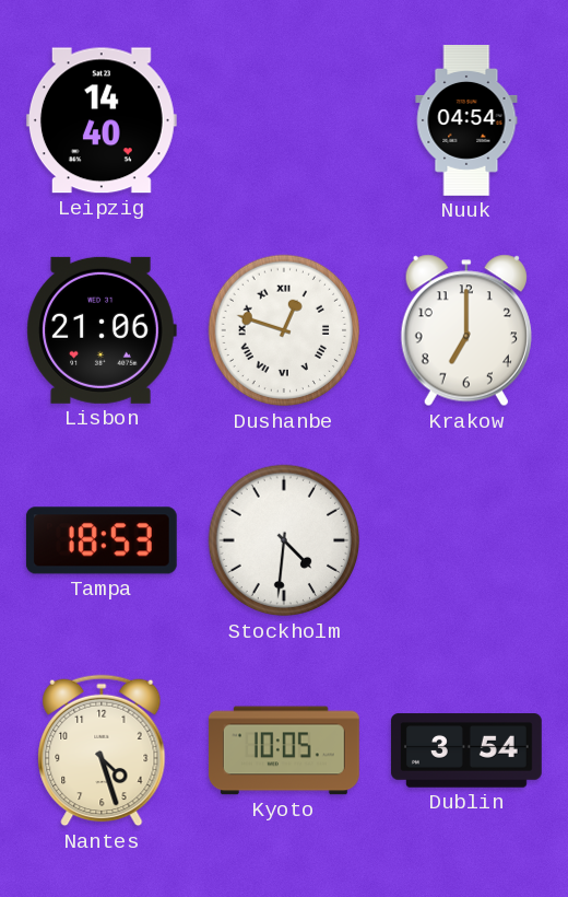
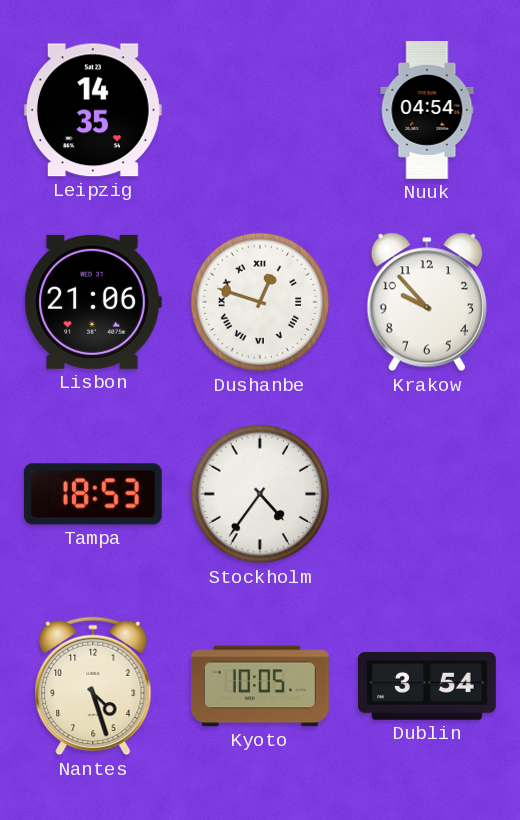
Leipzig: 14:40 -> 14:35 (93, 110)
Krakow: 7:00 -> 9:53 (427, 302)
Stockholm: 4:31 -> 4:36 (260, 494)
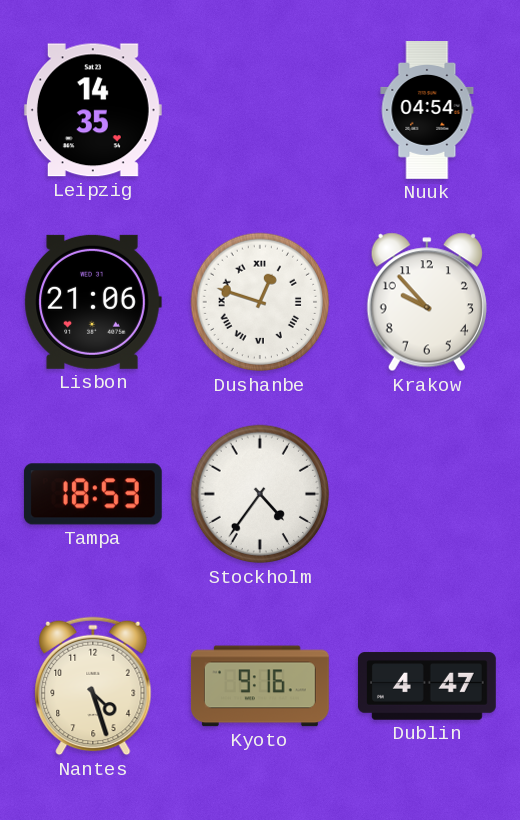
Kyoto: 10:05 -> 9:16 (260, 686)
Dublin: 3:54 -> 4:47 (427, 686)
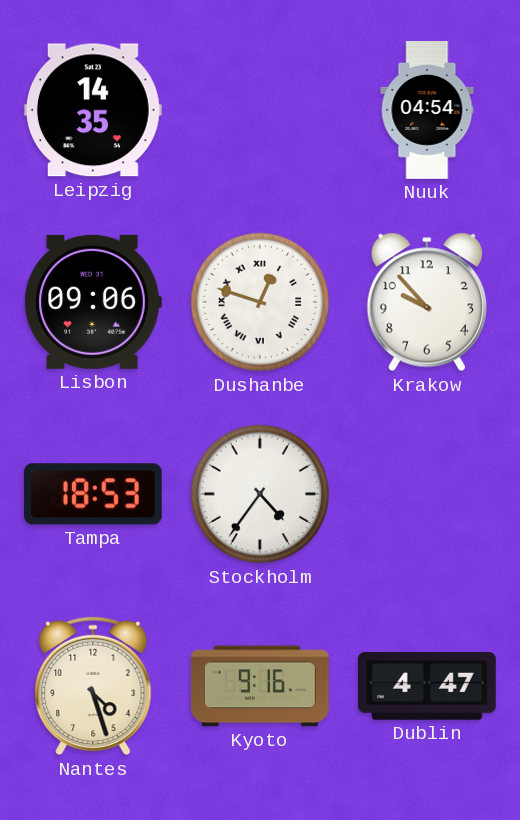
Lisbon: 21:06 -> 09:06 (93, 302)
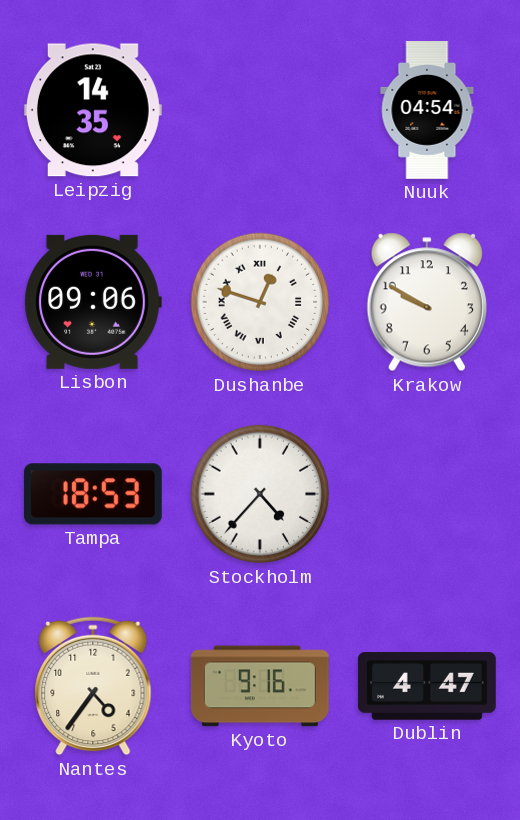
Krakow: 9:53 -> 9:50 (427, 302)
Stockholm: 4:36 -> 4:37 (260, 494)
Nantes: 4:27 -> 4:36 (93, 686)
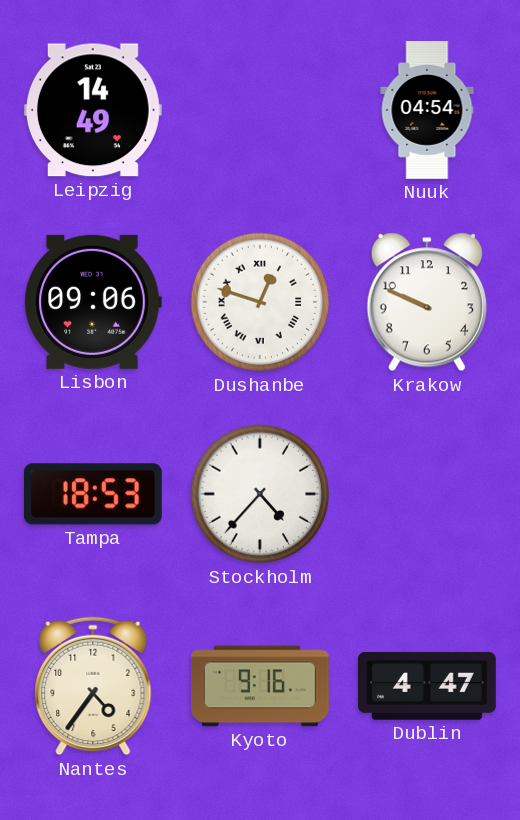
Leipzig: 14:35 -> 14:49 (93, 110)
Krakow: 9:50 -> 9:49 (427, 302)
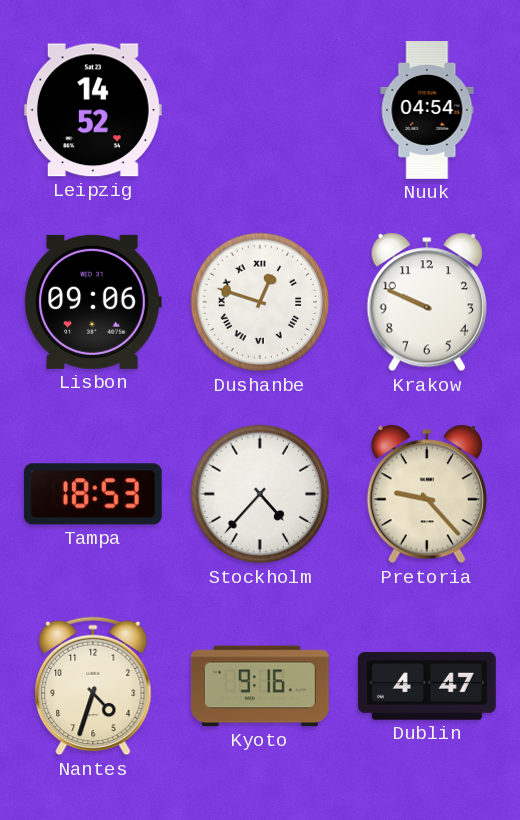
Leipzig: 14:49 -> 14:52 (93, 110)
Pretoria: none -> 9:23 (427, 494)
Nantes: 4:36 -> 4:33 (93, 686)
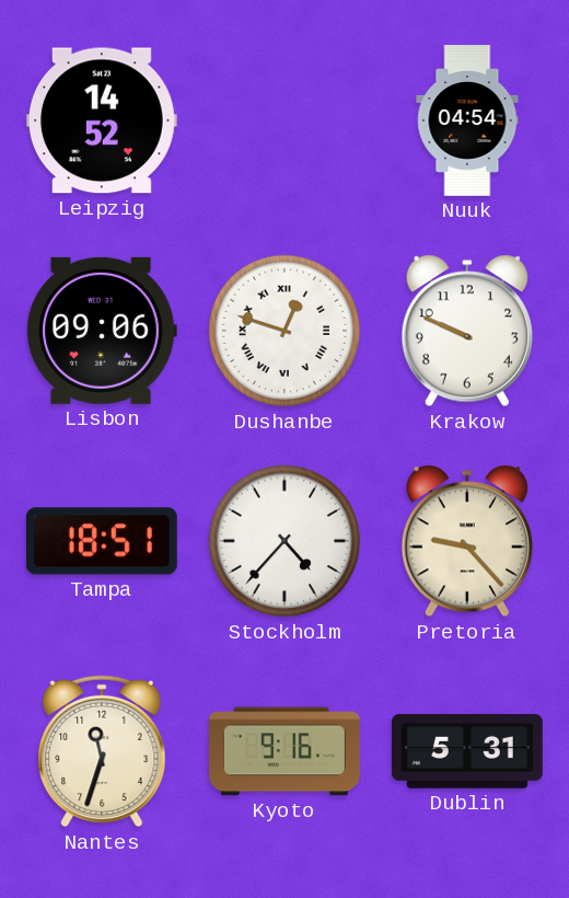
Tampa: 18:53 -> 18:51 (102, 541)
Nantes: 4:33 -> 11:33 (102, 751)
Dublin: 4:47 -> 5:31 (467, 751)
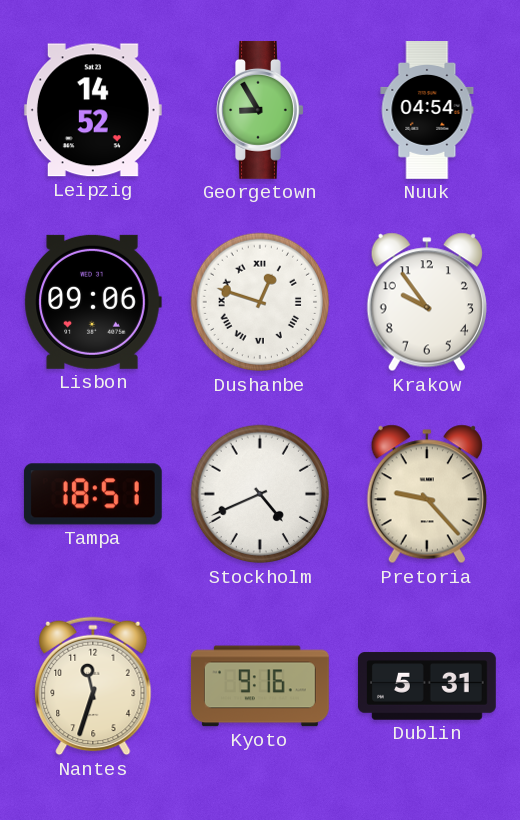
Georgetown: none -> 8:55 (260, 110)
Krakow: 9:49 -> 9:54 (427, 302)
Stockholm: 4:37 -> 4:41 (260, 494)
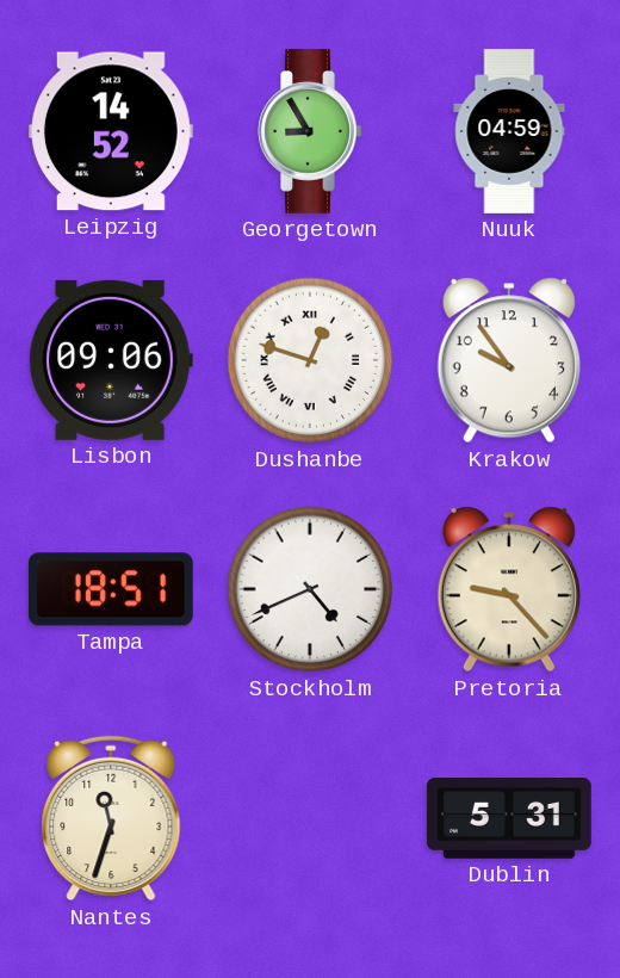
Nuuk: 04:54 -> 04:59 (509, 132)
Kyoto: 9:16 -> none (260, 686)
